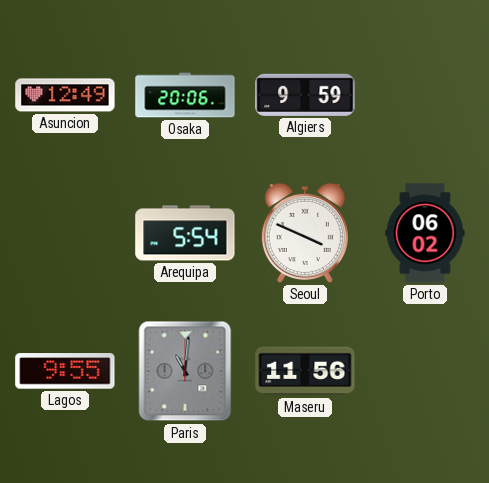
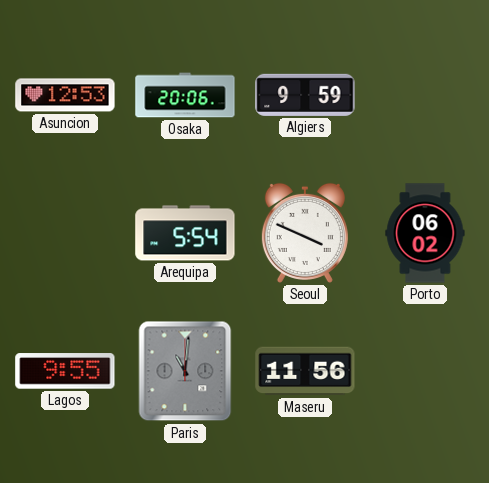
Asuncion: 12:49 -> 12:53 (65, 95)
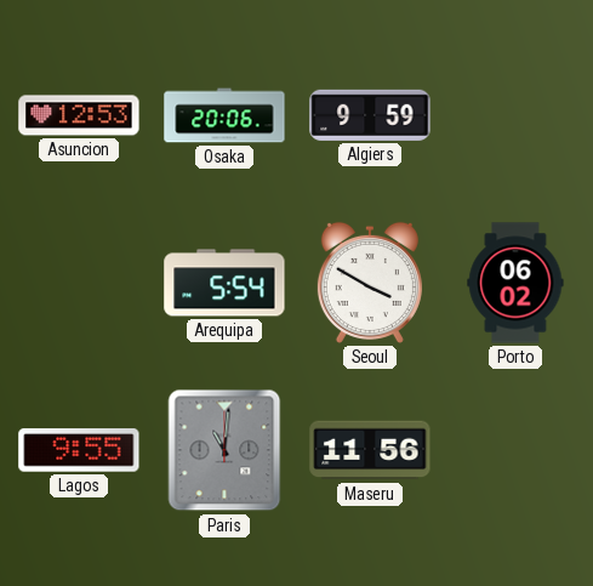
Seoul: 3:49 -> 3:50 (370, 283)
